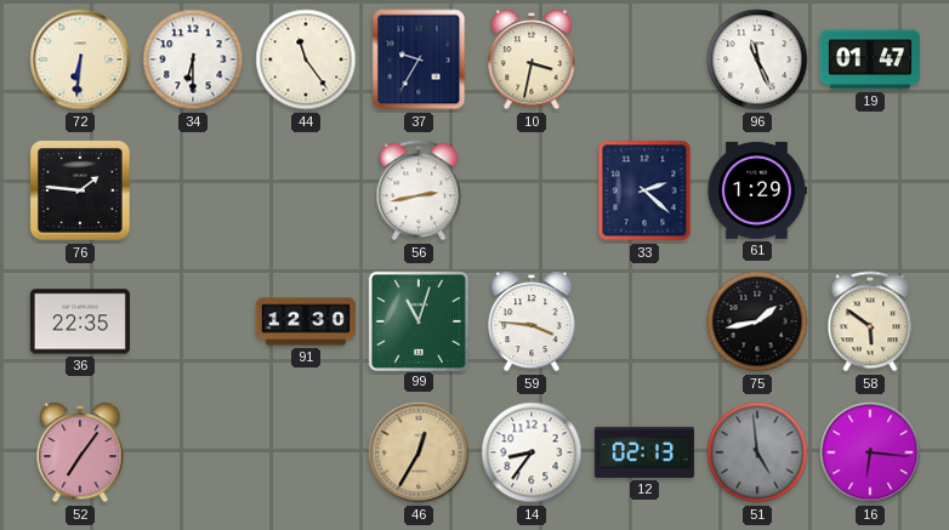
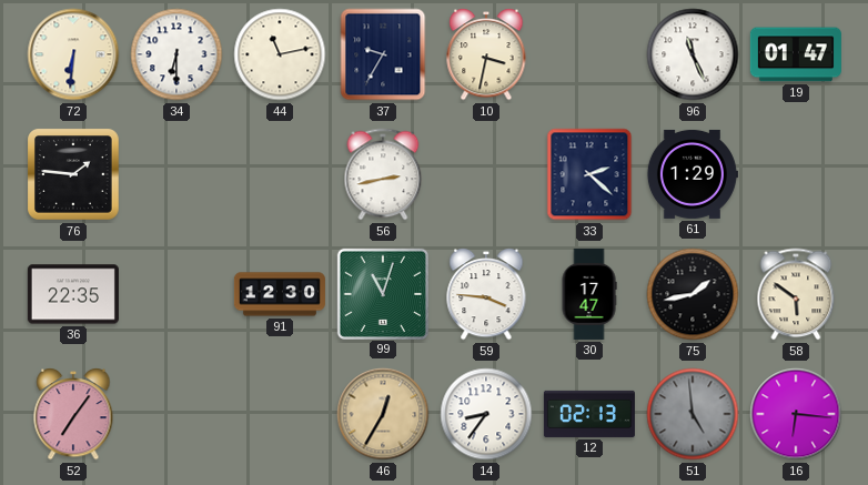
44: 11:24 -> 11:13 (280, 54)
30: none -> 17:47 (589, 294)
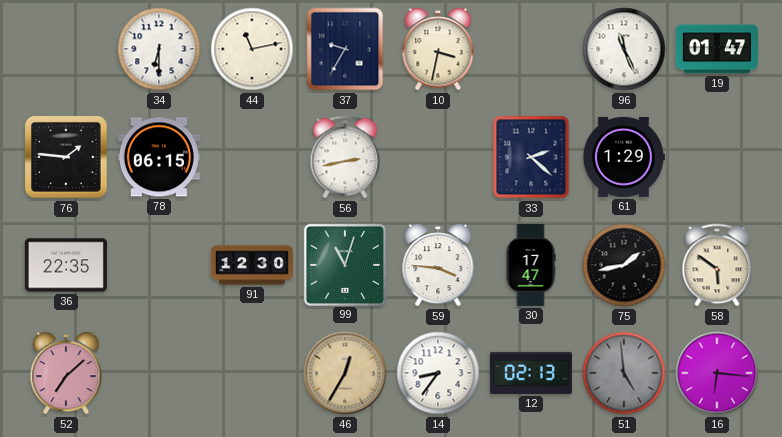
72: 6:31 -> none (73, 54)
78: none -> 06:15 (159, 157)
52: 7:06 -> 7:08 (66, 373)
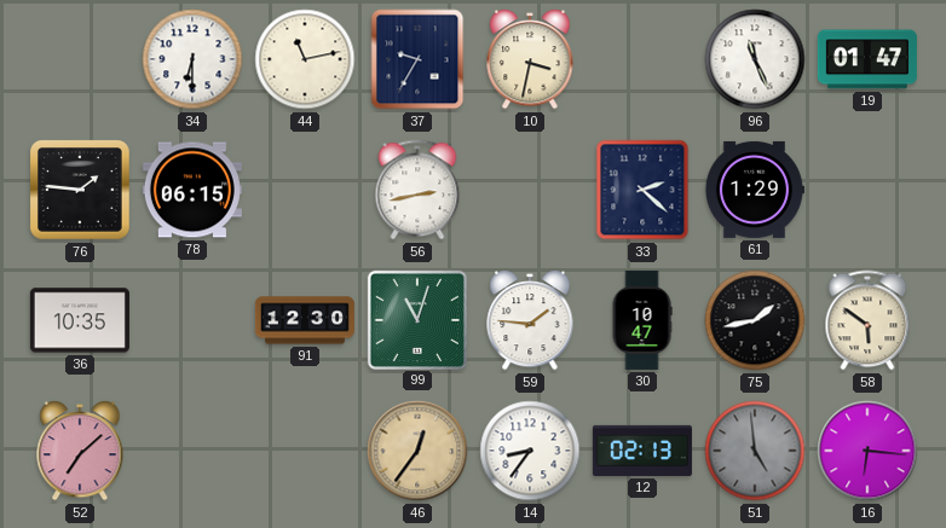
36: 22:35 -> 10:35 (80, 320)
59: 3:46 -> 1:46 (530, 320)
30: 17:47 -> 10:47 (642, 320)
46: 12:35 -> 12:36 (417, 451)
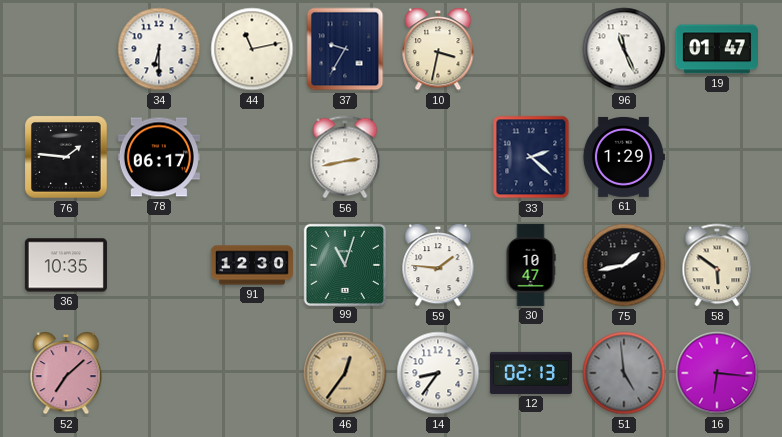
78: 06:15 -> 06:17 (159, 157)
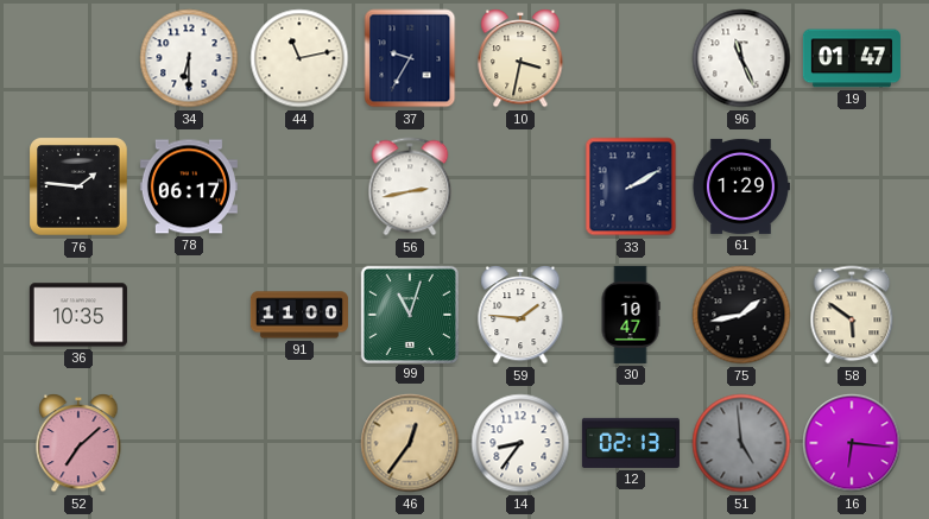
33: 2:22 -> 2:10 (631, 186)
91: 12:30 -> 11:00 (299, 315)
